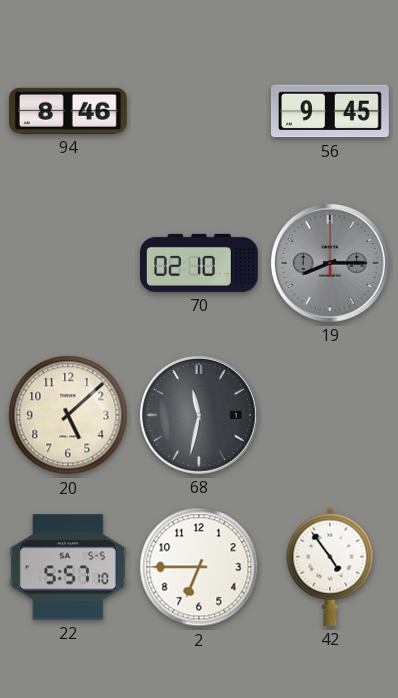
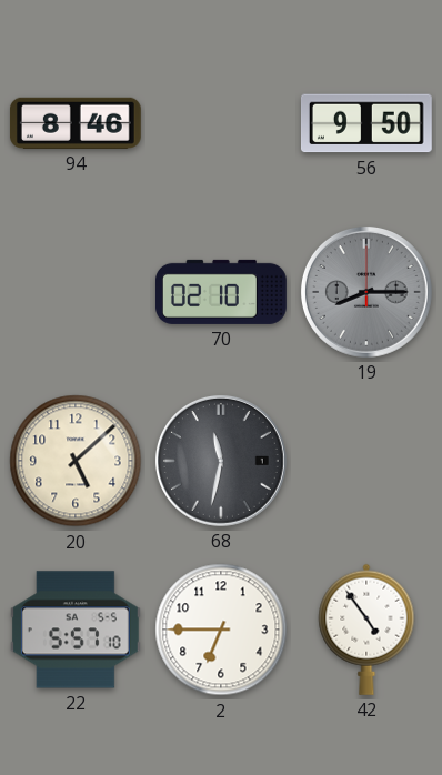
56: 9:45 -> 9:50 (366, 123)
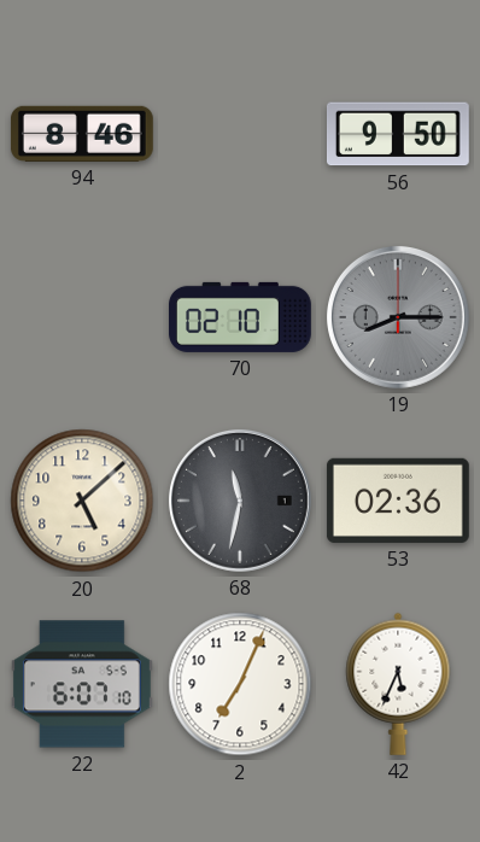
53: none -> 02:36 (398, 501)
22: 5:57 -> 6:07 (82, 684)
2: 6:45 -> 7:04 (240, 684)
42: 4:54 -> 5:34 (398, 684)
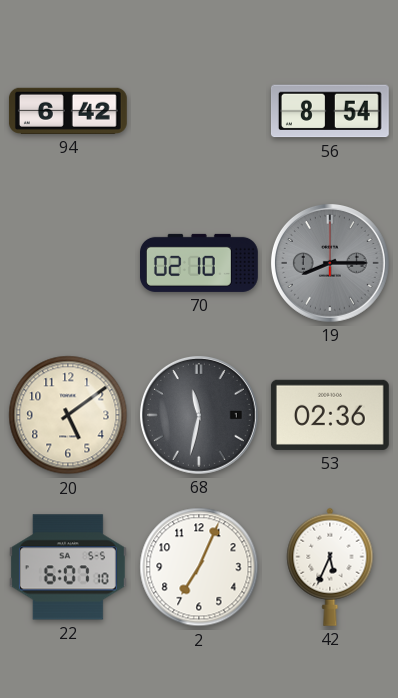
94: 8:46 -> 6:42 (68, 111)
56: 9:50 -> 8:54 (330, 111)
20: 5:08 -> 5:09 (68, 415)
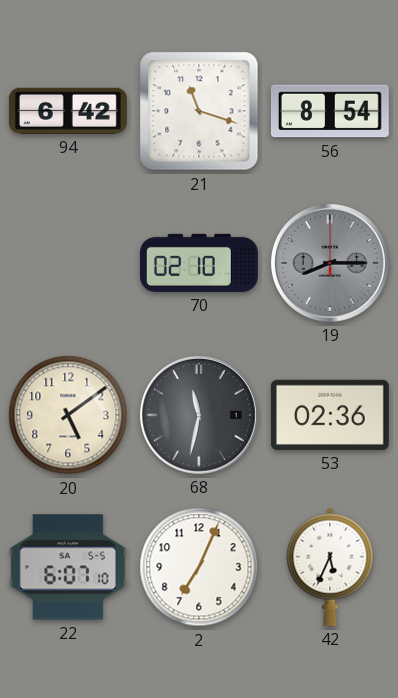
21: none -> 11:18 (199, 111)
